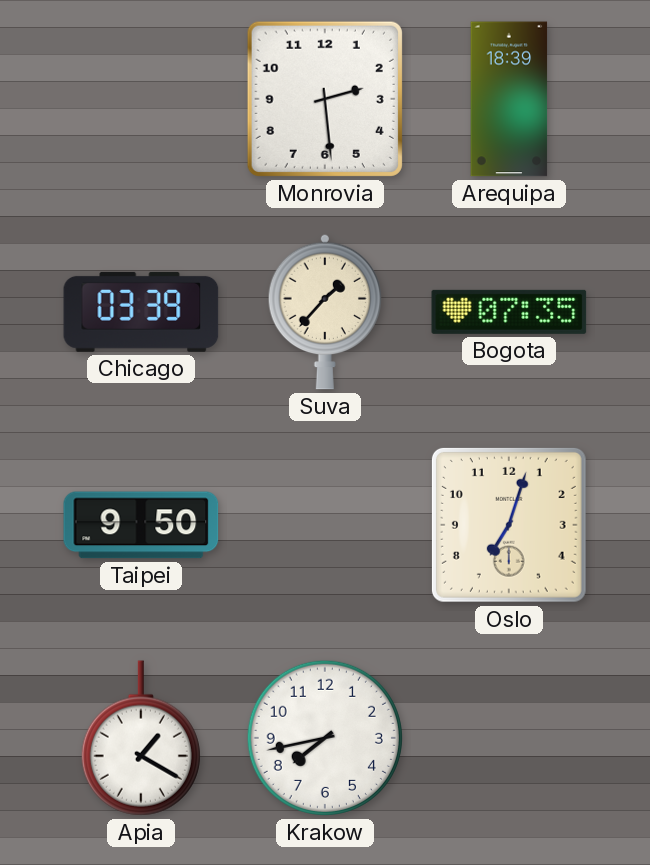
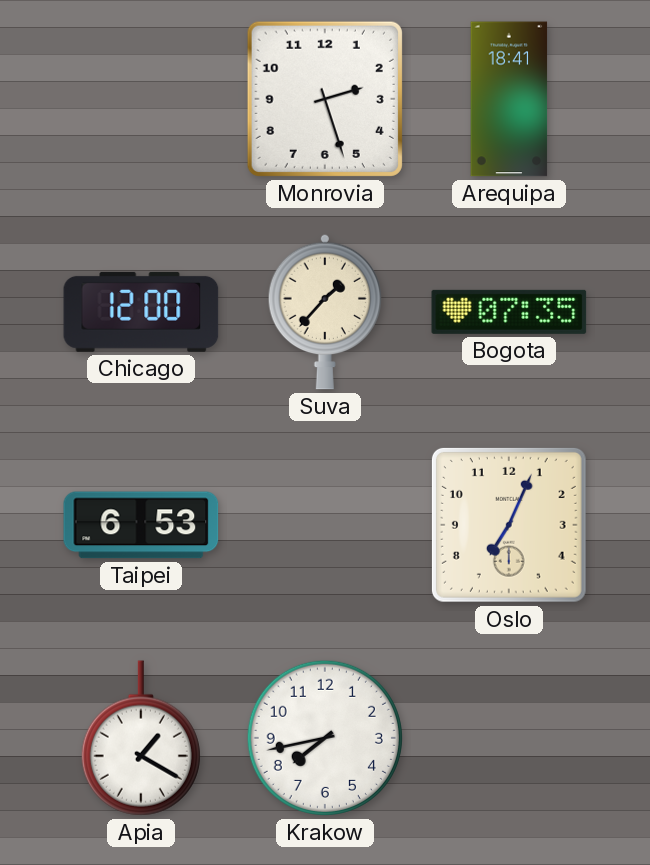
Monrovia: 2:29 -> 2:27 (325, 99)
Arequipa: 18:39 -> 18:41 (509, 99)
Chicago: 03:39 -> 12:00 (141, 312)
Taipei: 9:50 -> 6:53 (141, 525)
Oslo: 7:03 -> 7:04 (509, 525)
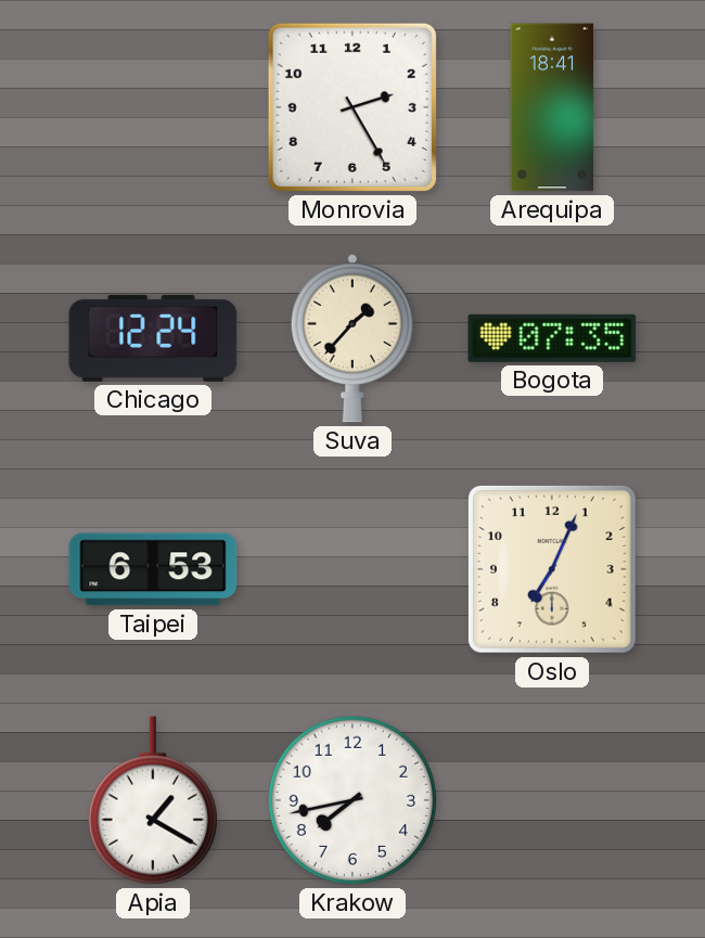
Monrovia: 2:27 -> 2:25 (352, 107)
Chicago: 12:00 -> 12:24 (153, 338)
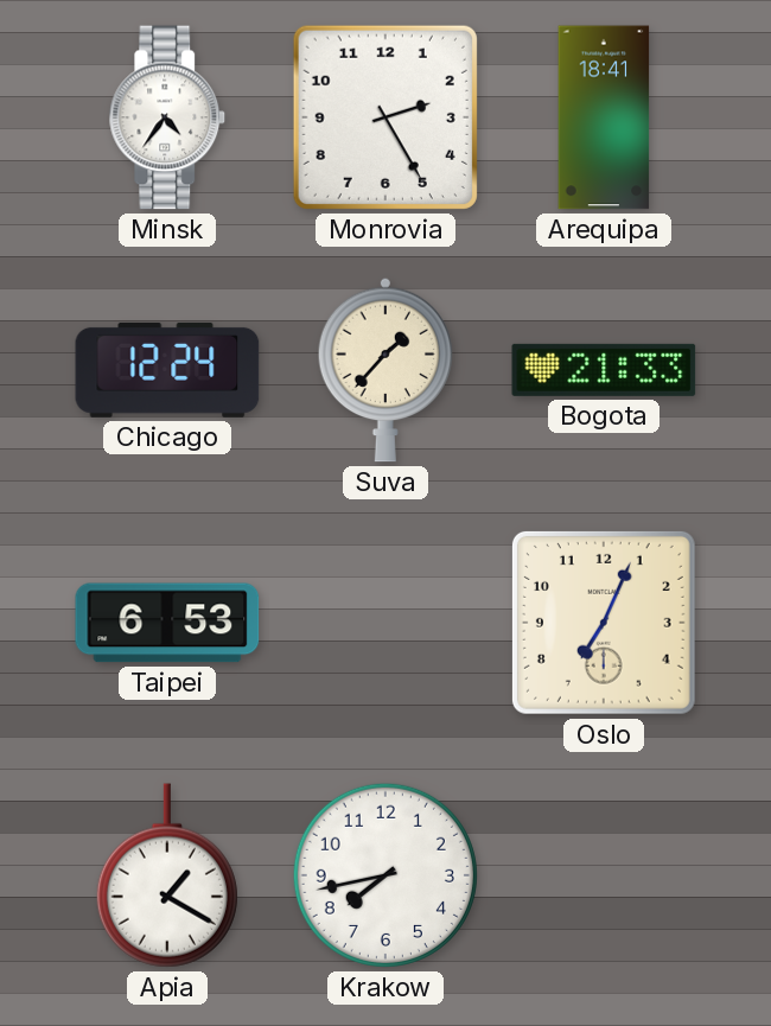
Minsk: none -> 4:36 (167, 117)
Bogota: 07:35 -> 21:33 (604, 370)
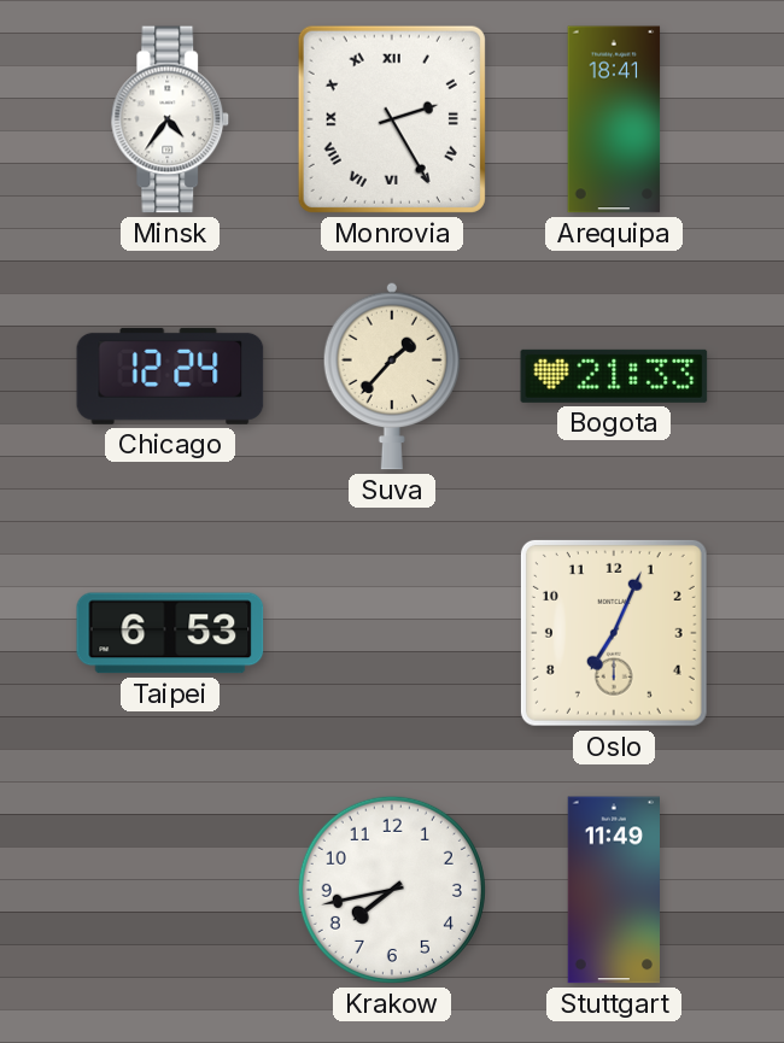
Monrovia numerals: Arabic -> Roman (392, 119)
Apia: 1:20 -> none (167, 875)
Stuttgart: none -> 11:49 (614, 890)
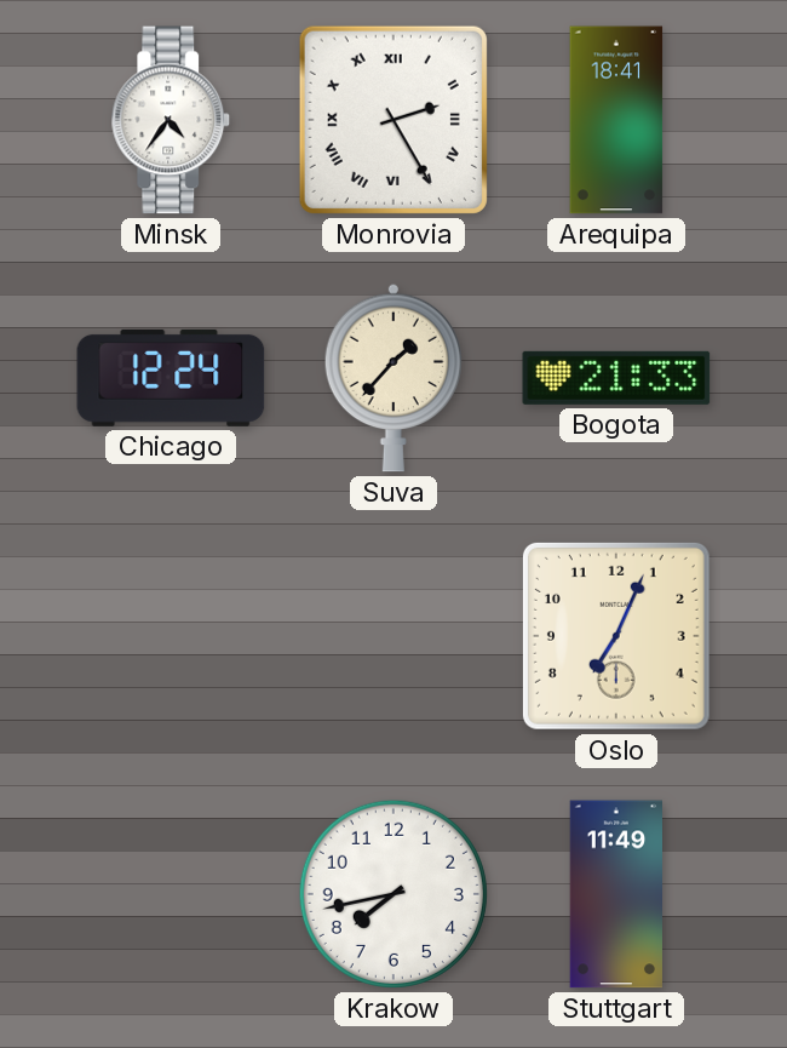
Taipei: 6:53 -> none (170, 633)
